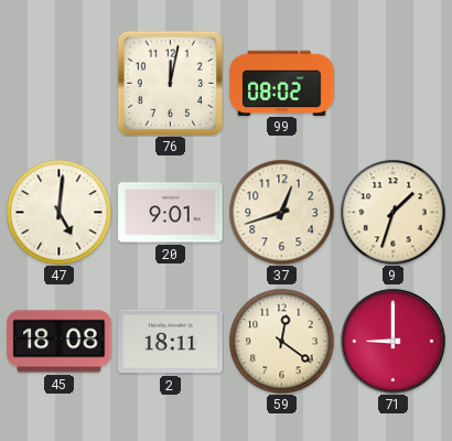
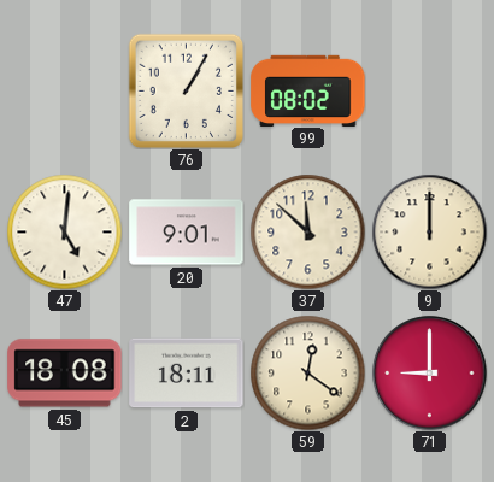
76: 12:02 -> 1:05 (186, 90)
37: 12:42 -> 11:52 (307, 231)
9: 1:33 -> 12:00 (429, 231)
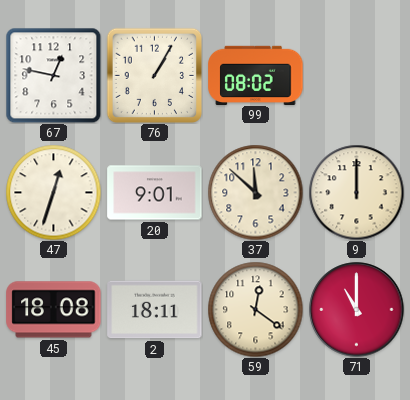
67: none -> 12:47 (53, 75)
47: 5:01 -> 12:33 (53, 192)
71: 9:00 -> 11:00 (357, 310)
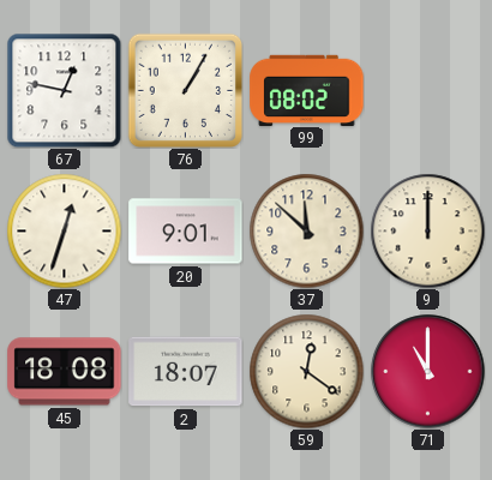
2: 18:11 -> 18:07 (186, 372)
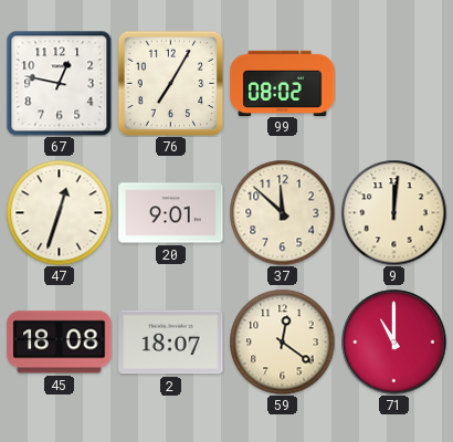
76: 1:05 -> 7:05 (170, 83)
9: 12:00 -> 12:01 (393, 212)
